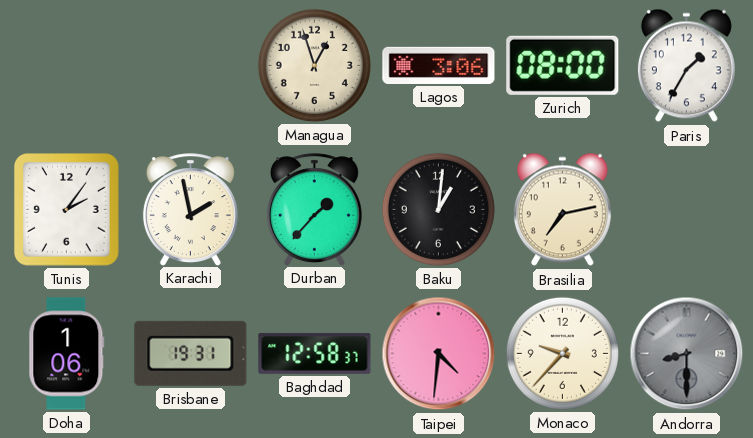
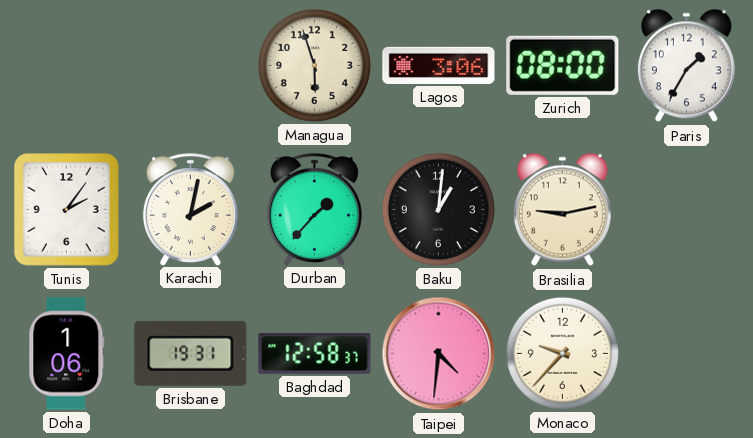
Managua: 12:57 -> 5:57 (314, 65)
Karachi: 1:58 -> 2:02 (190, 209)
Brasilia: 7:13 -> 9:13 (562, 210)
Andorra: 8:30 -> none (687, 354)
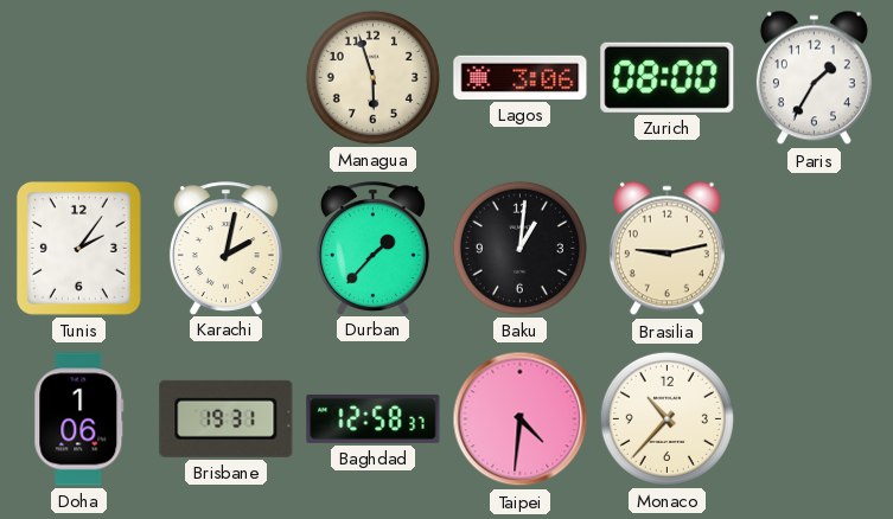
Monaco: 9:37 -> 10:37 (666, 418)
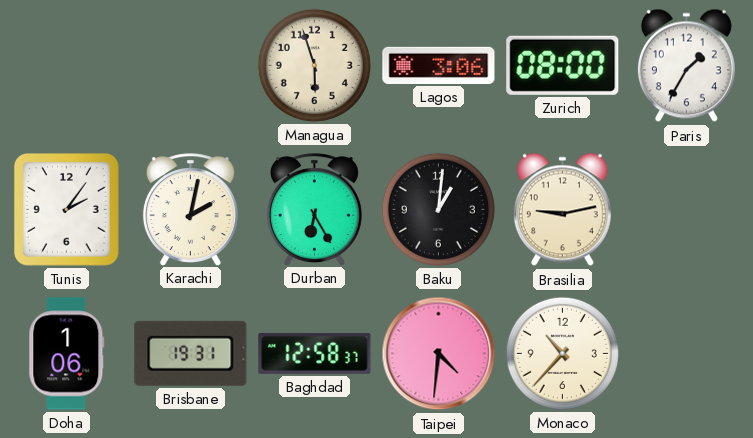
Durban: 1:37 -> 6:25 (314, 209)
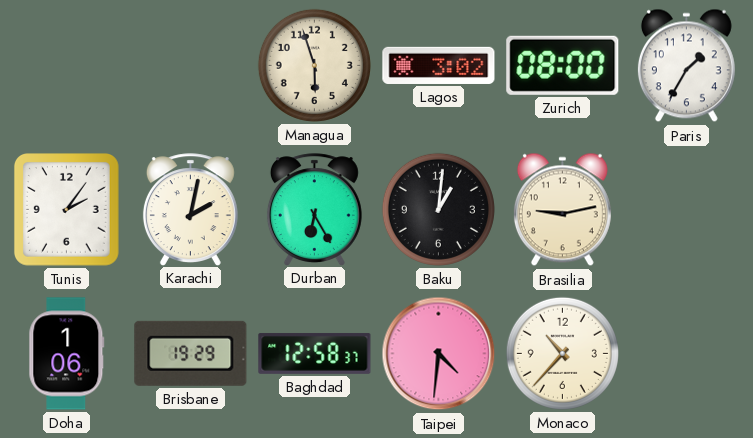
Lagos: 3:06 -> 3:02 (439, 65)
Brisbane: 19:31 -> 19:29 (191, 353)
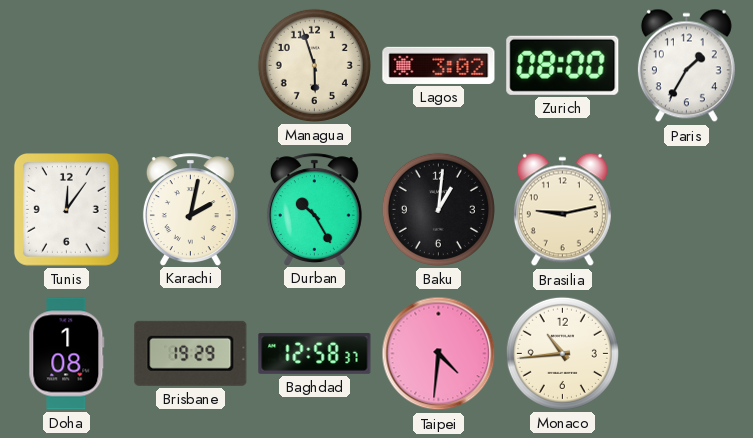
Tunis: 2:06 -> 12:06 (67, 210)
Durban: 6:25 -> 10:25 (314, 209)
Doha: 1:06 -> 1:08 (67, 354)
Monaco: 10:37 -> 10:44 (562, 353)
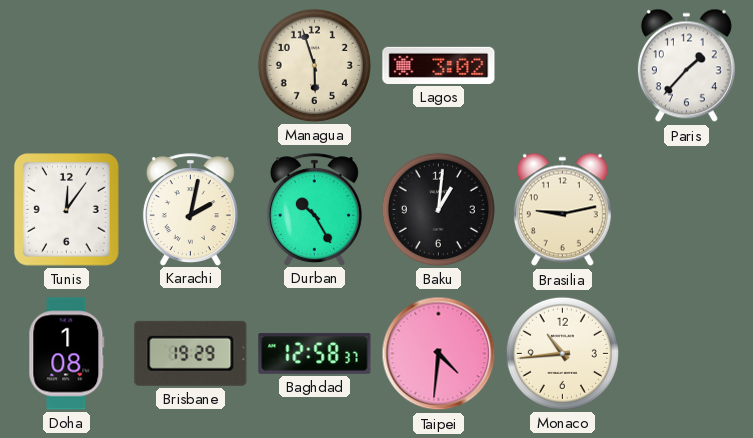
Zurich: 08:00 -> none (563, 65)
Paris: 1:35 -> 1:37 (686, 66)
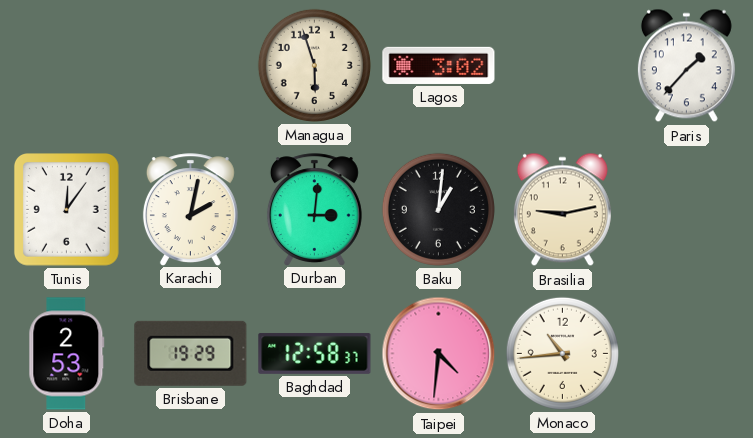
Durban: 10:25 -> 3:01 (314, 209)
Doha: 1:08 -> 2:53 (67, 354)
